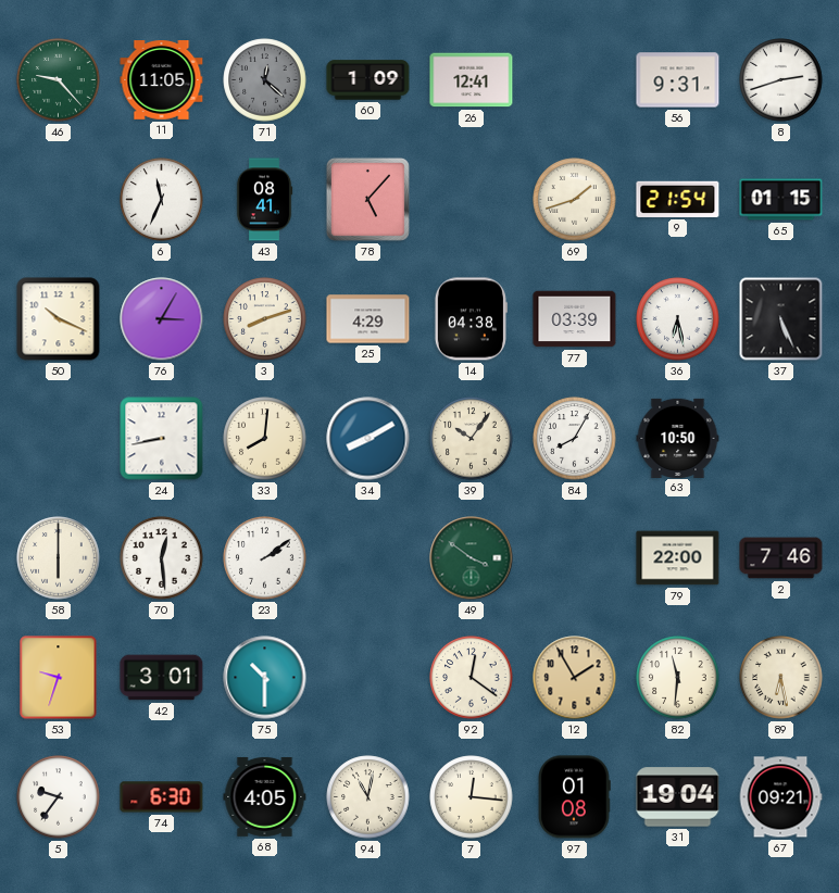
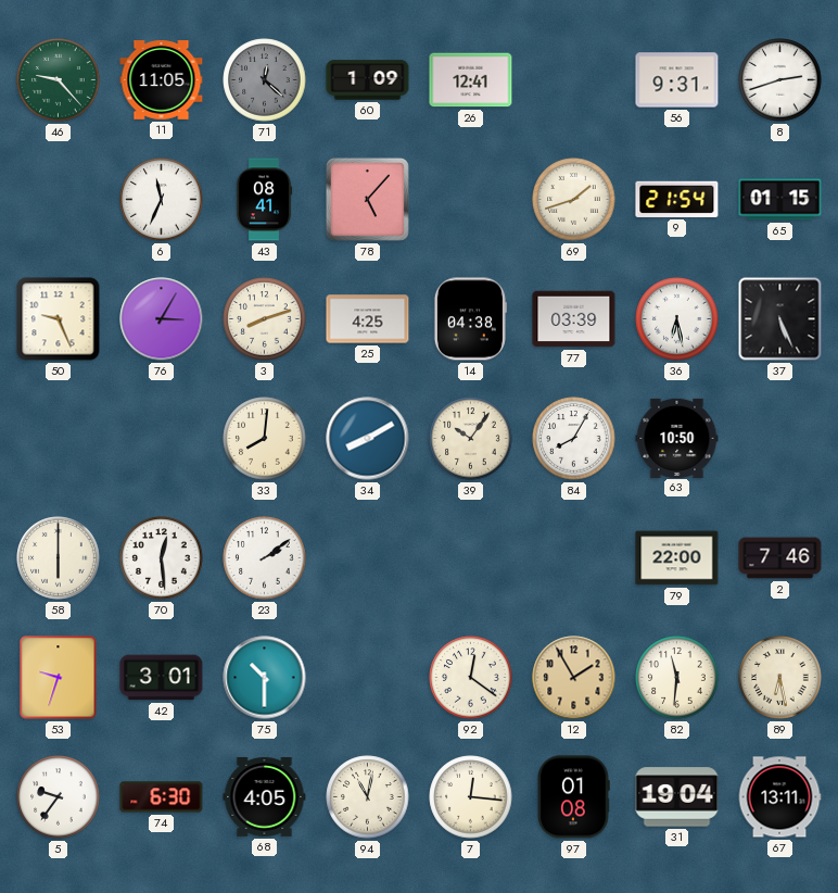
50: 10:19 -> 9:26 (59, 319)
25: 4:29 -> 4:25 (368, 319)
24: 8:43 -> none (162, 439)
49: 3:51 -> none (472, 558)
67: 09:21 -> 13:11 (779, 797)
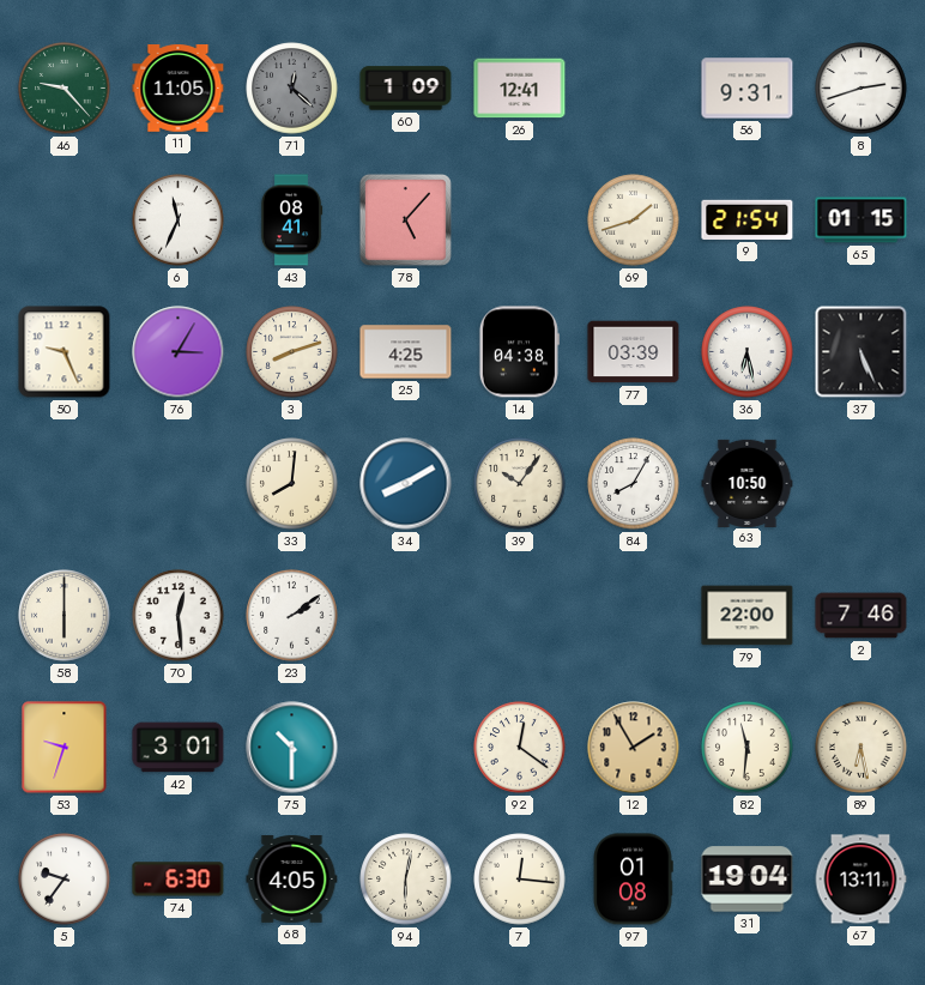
94: 11:02 -> 6:02 (406, 880)
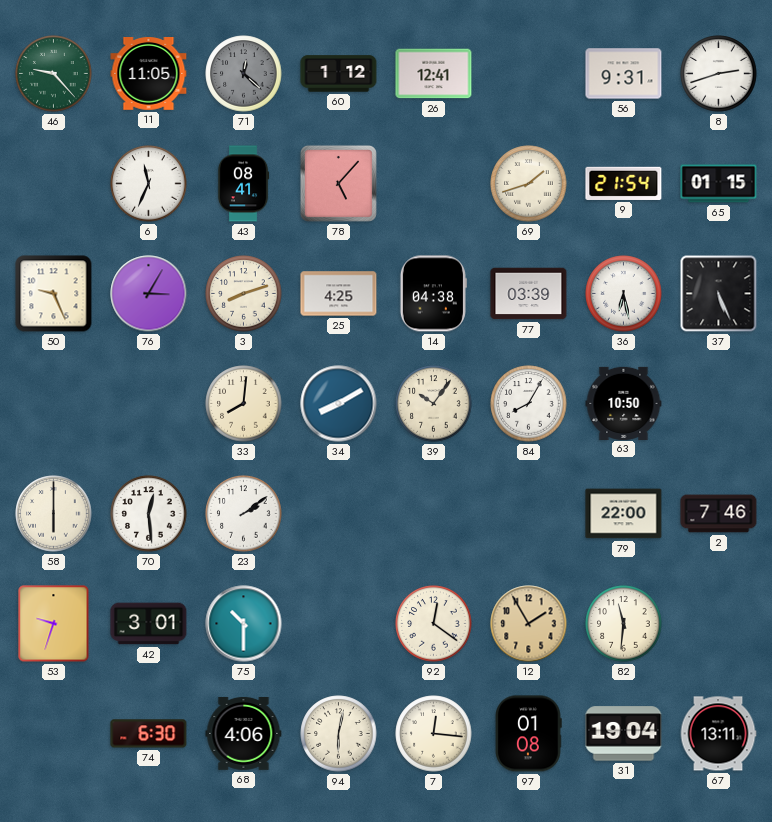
60: 1:09 -> 1:12 (339, 74)
89: 6:28 -> none (861, 748)
5: 9:36 -> none (65, 880)
68: 4:05 -> 4:06 (244, 733)
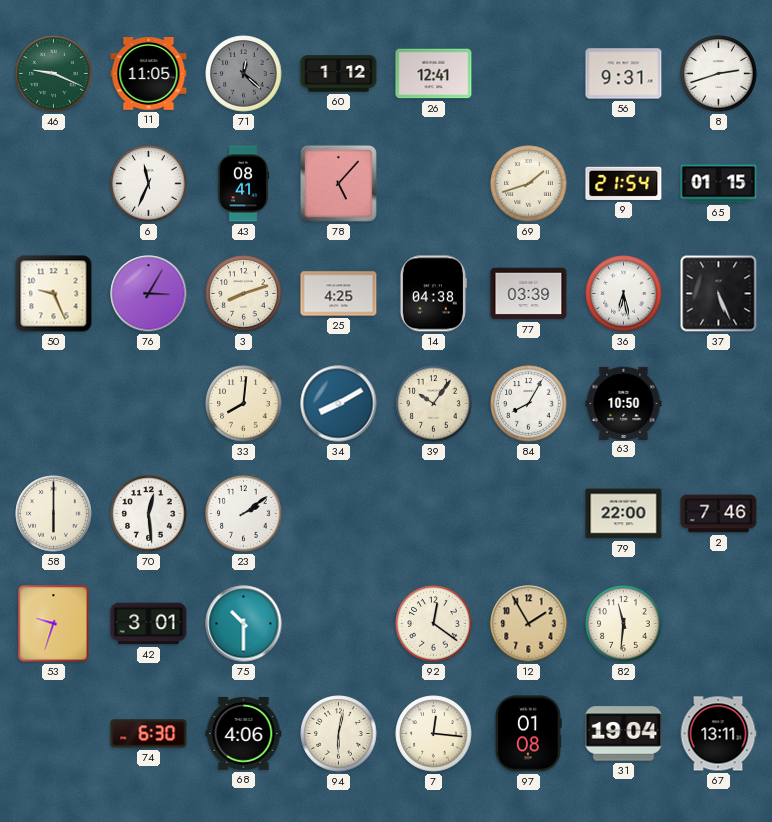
46: 9:23 -> 9:19 (54, 74)
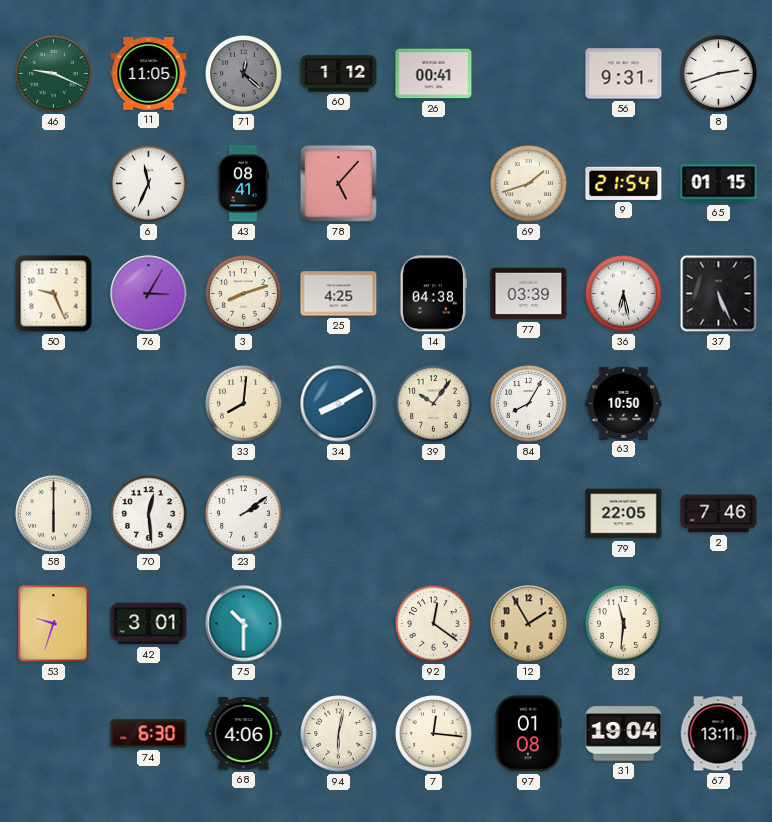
26: 12:41 -> 00:41 (434, 74)
79: 22:00 -> 22:05 (624, 514)
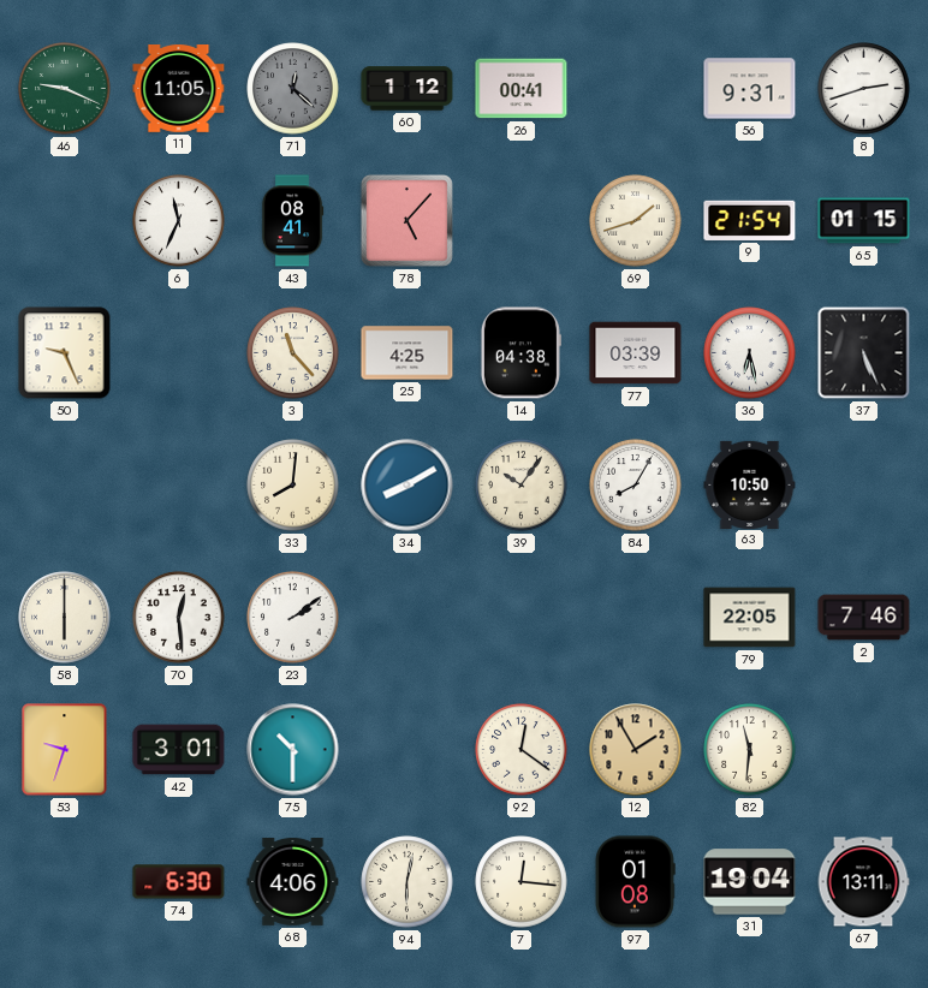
76: 3:05 -> none (149, 294)
3: 8:12 -> 11:23 (293, 353)
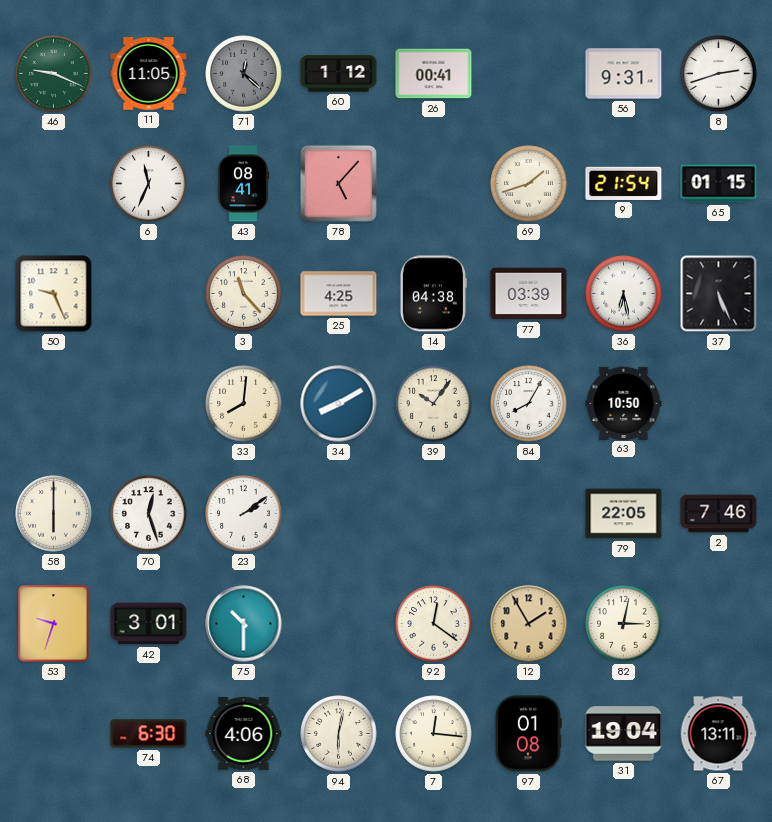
70: 12:29 -> 12:27 (149, 514)
82: 11:31 -> 3:02 (624, 624)
